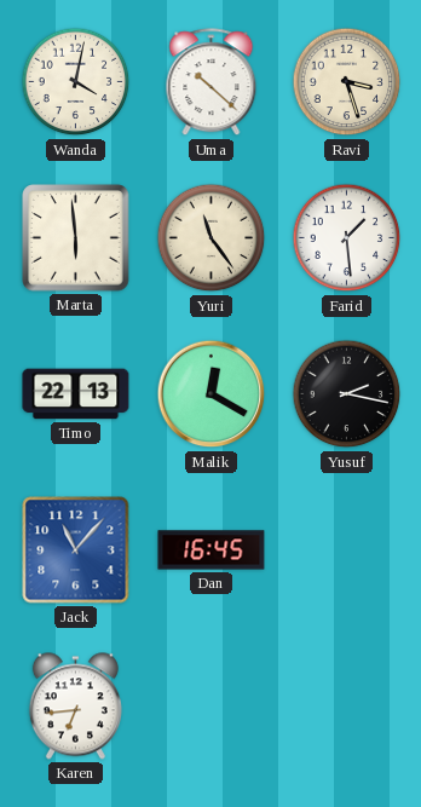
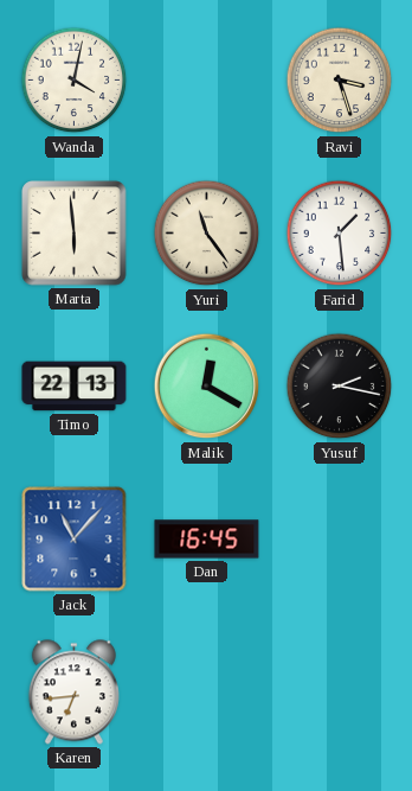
Uma: 10:22 -> none (212, 82)
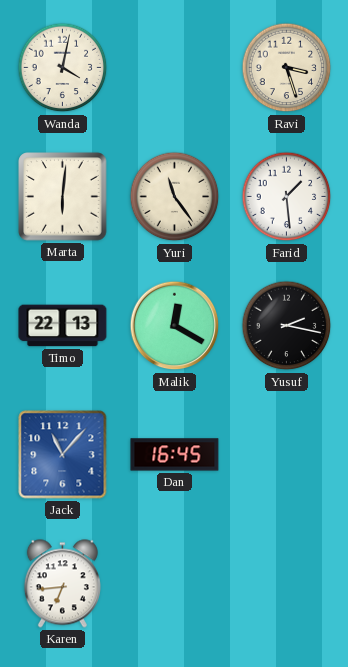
Marta: 5:59 -> 6:01 (63, 197)
